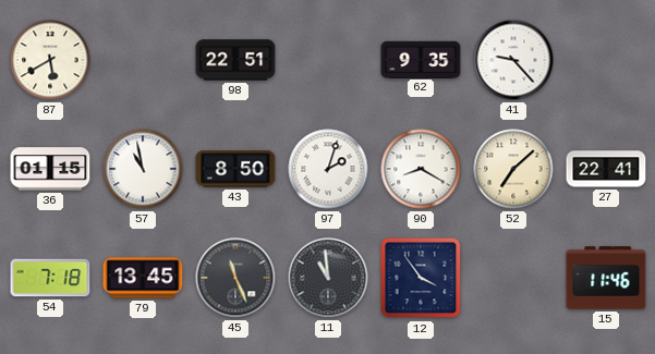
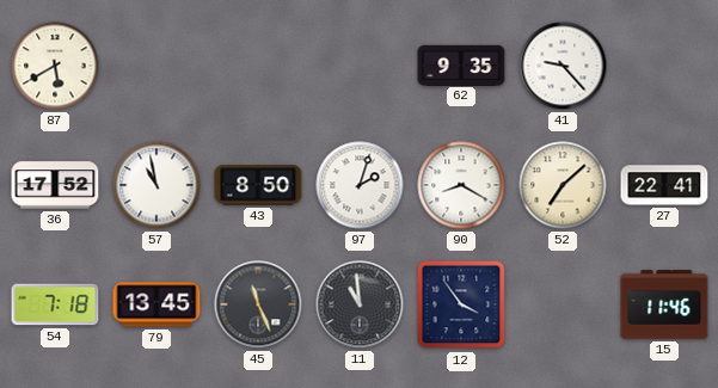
98: 22:51 -> none (235, 60)
36: 01:15 -> 17:52 (55, 185)
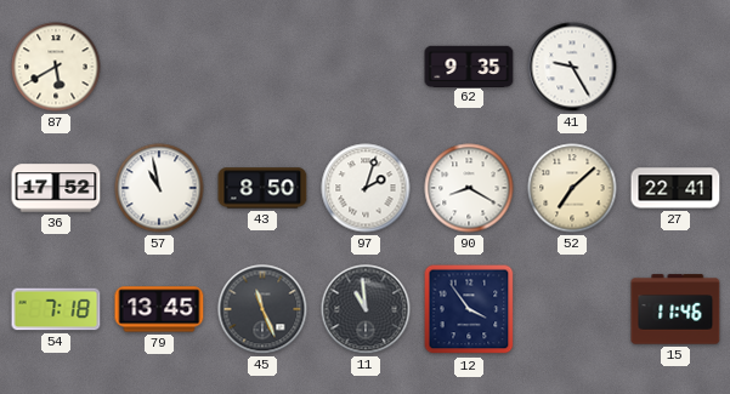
41: 9:23 -> 9:25 (572, 67)
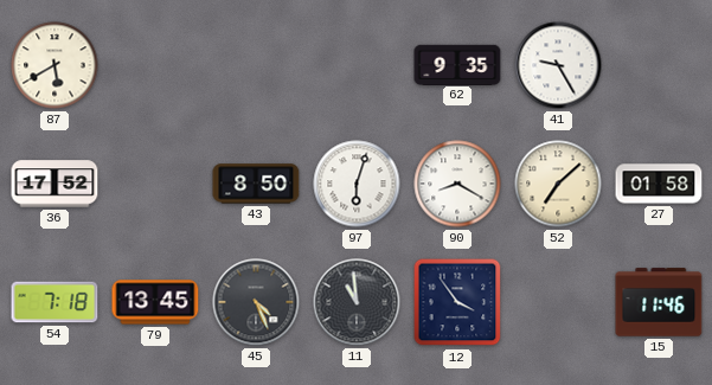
57: 10:58 -> none (159, 188)
97: 2:03 -> 6:03 (357, 184)
27: 22:41 -> 01:58 (659, 184)
45: 11:26 -> 4:26 (256, 302)
